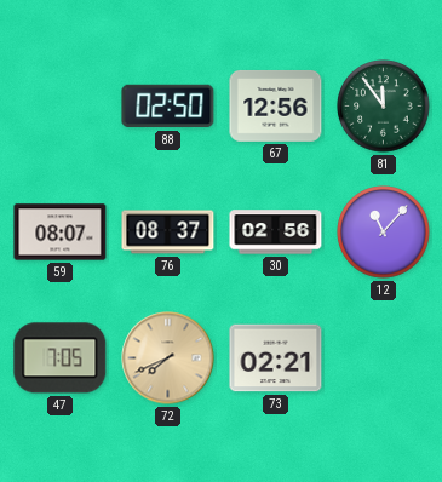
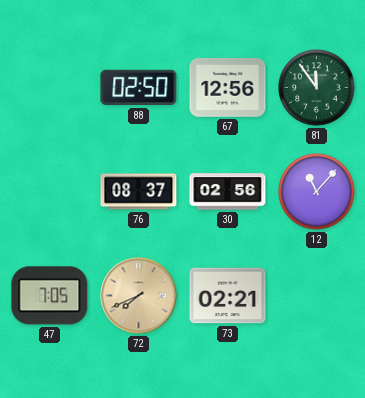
59: 08:07 -> none (61, 233)
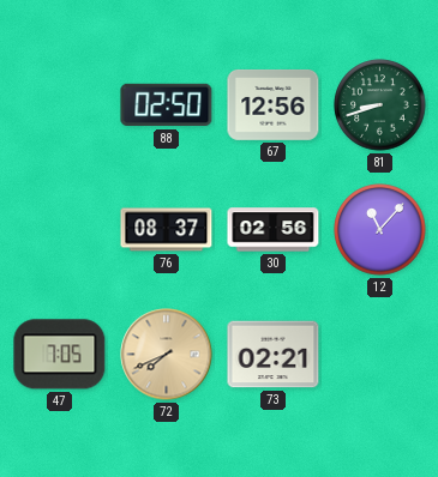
81: 11:54 -> 8:42 (380, 105)
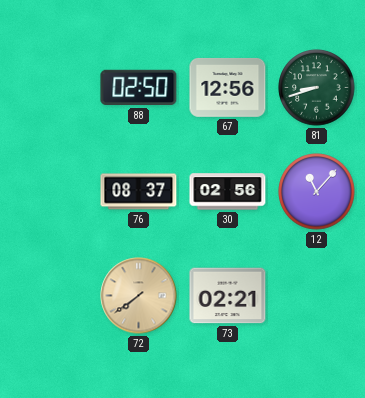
47: 7:05 -> none (60, 355)
72: 7:41 -> 7:39 (139, 296)
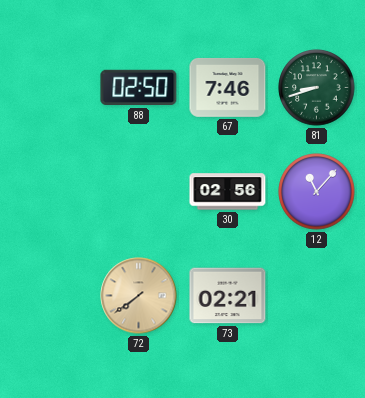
67: 12:56 -> 7:46 (228, 87)
76: 08:37 -> none (139, 192)
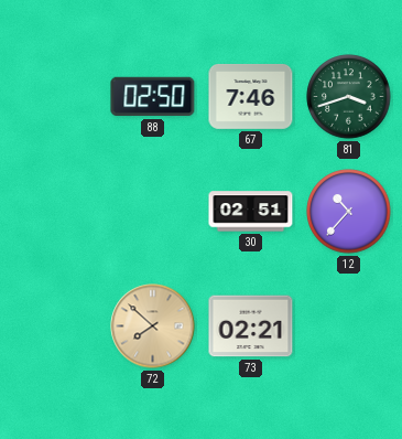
81: 8:42 -> 3:42 (349, 97)
30: 02:56 -> 02:51 (251, 212)
12: 11:07 -> 10:37 (349, 212)
72: 7:39 -> 7:52 (153, 326)
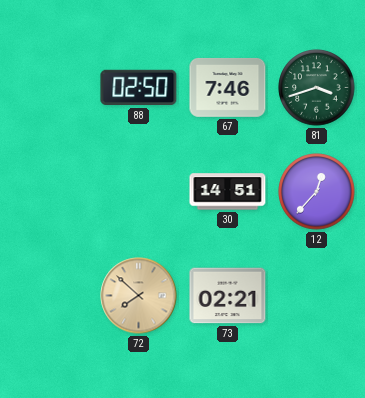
30: 02:51 -> 14:51 (228, 192)
12: 10:37 -> 12:37 (317, 192)
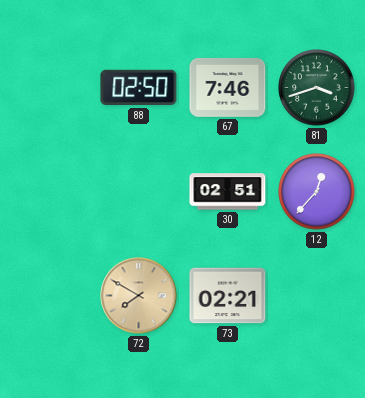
30: 14:51 -> 02:51 (228, 192)
72: 7:52 -> 7:50 (139, 296)
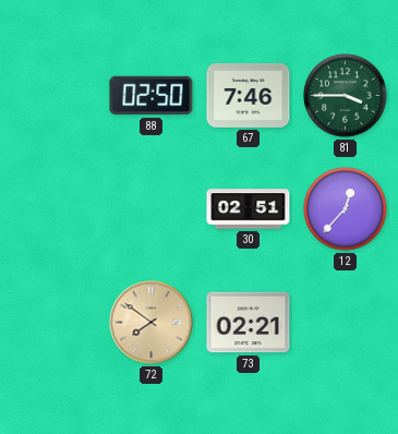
81: 3:42 -> 3:45 (346, 96)
72: 7:50 -> 7:51 (152, 323)
